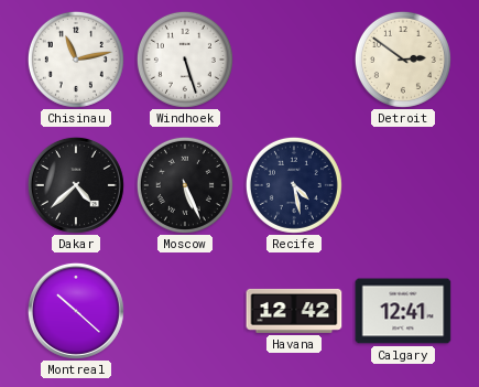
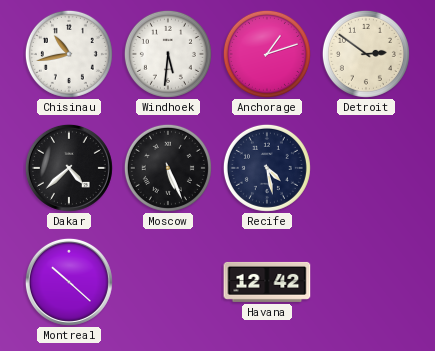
Chisinau: 11:13 -> 10:43 (69, 54)
Windhoek: 5:27 -> 5:31 (168, 54)
Anchorage: none -> 1:12 (267, 54)
Calgary: 12:41 -> none (403, 311)
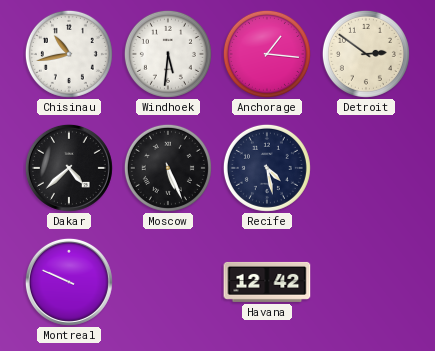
Anchorage: 1:12 -> 1:16 (267, 54)
Montreal: 10:22 -> 9:49 (69, 282)
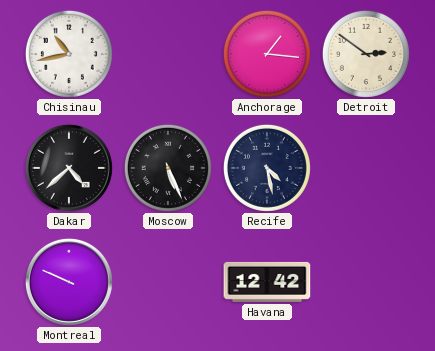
Windhoek: 5:31 -> none (168, 54)
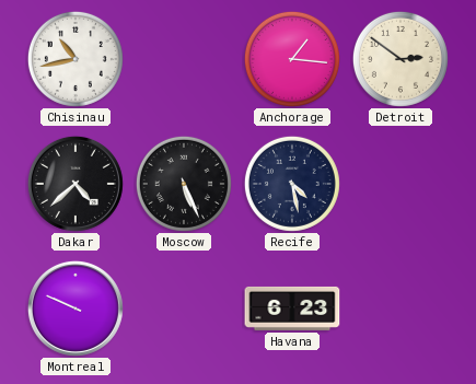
Havana: 12:42 -> 6:23 (292, 309)
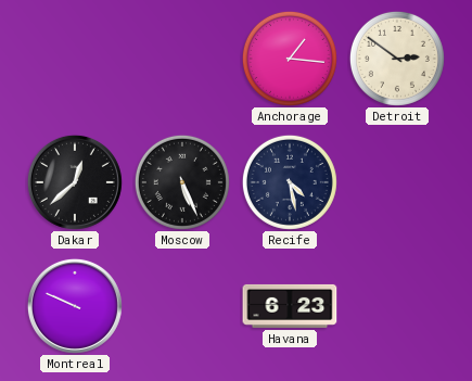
Chisinau: 10:43 -> none (76, 59)
Dakar: 4:38 -> 12:38 (75, 182)
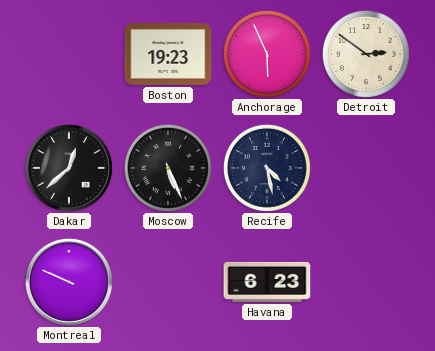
Boston: none -> 19:23 (168, 55)
Anchorage: 1:16 -> 5:56 (267, 54)
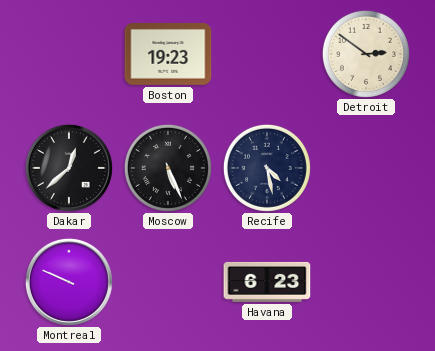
Anchorage: 5:56 -> none (267, 54)
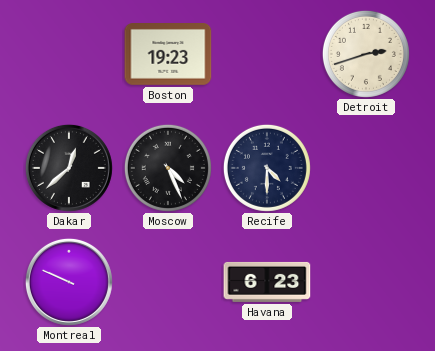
Detroit: 2:51 -> 2:42 (366, 54)
Moscow: 5:26 -> 4:26 (168, 168)
Recife: 4:28 -> 4:30 (267, 168)
